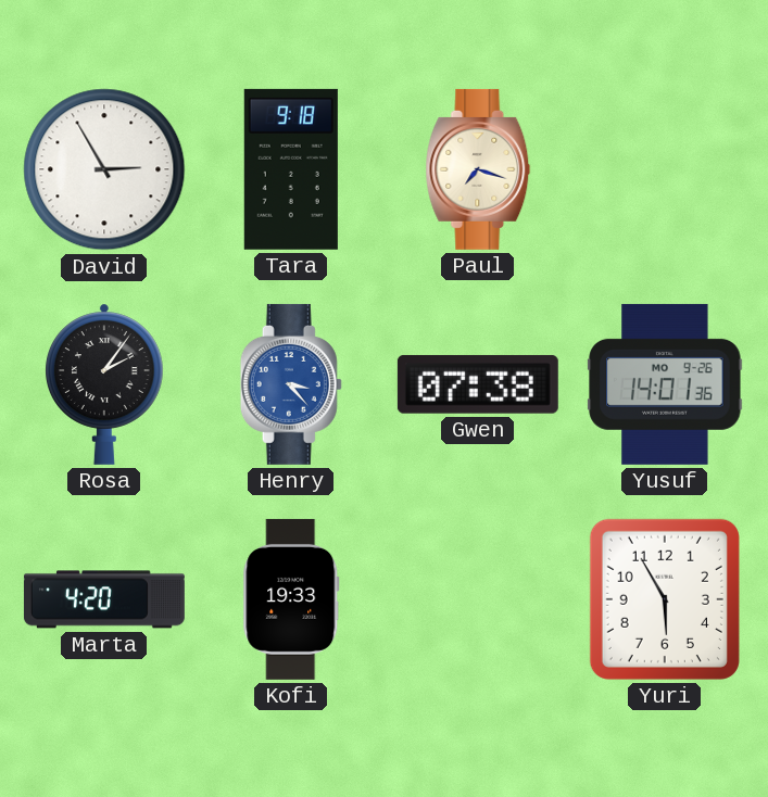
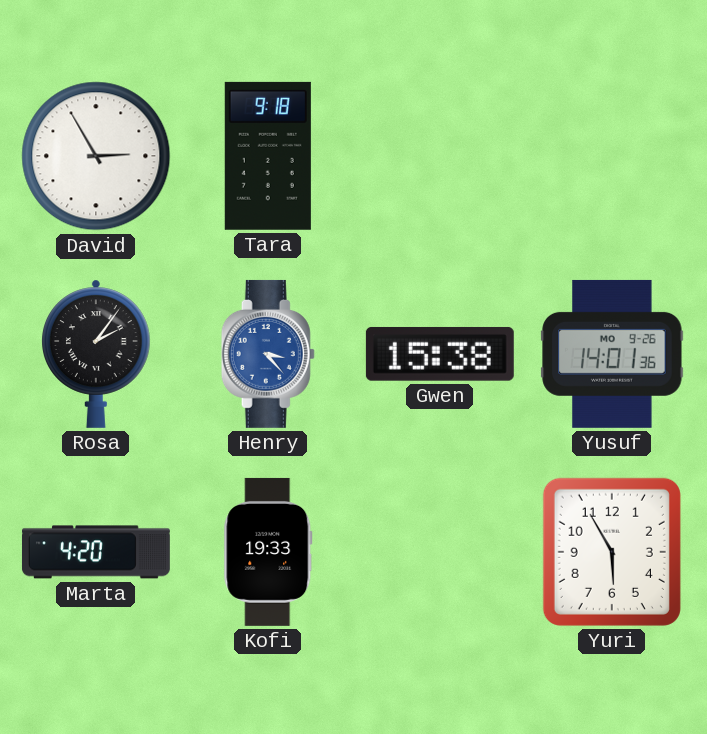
Paul: 7:18 -> none (478, 169)
Gwen: 07:38 -> 15:38 (440, 354)
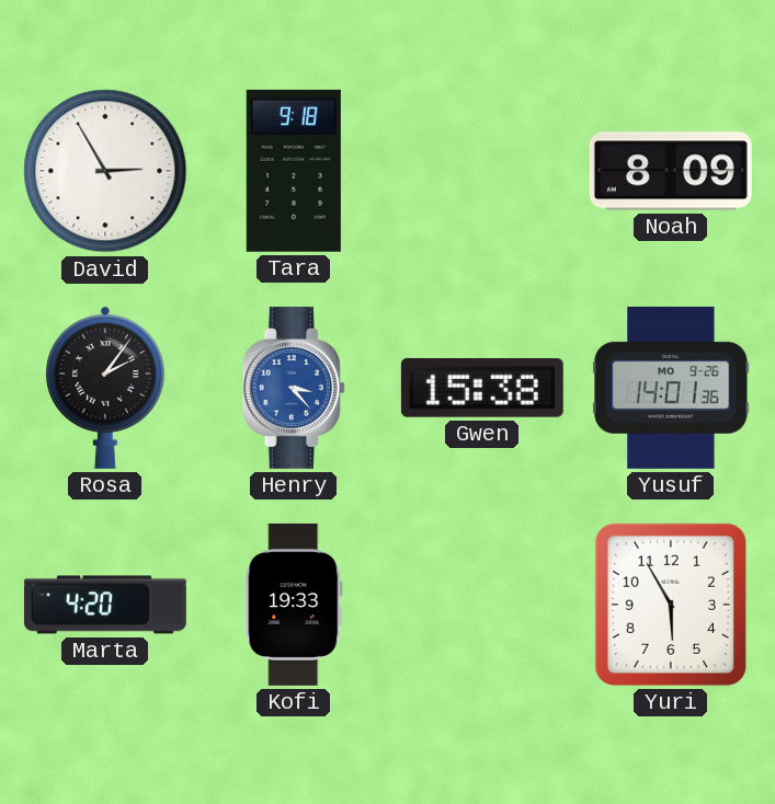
Noah: none -> 8:09 (671, 171)
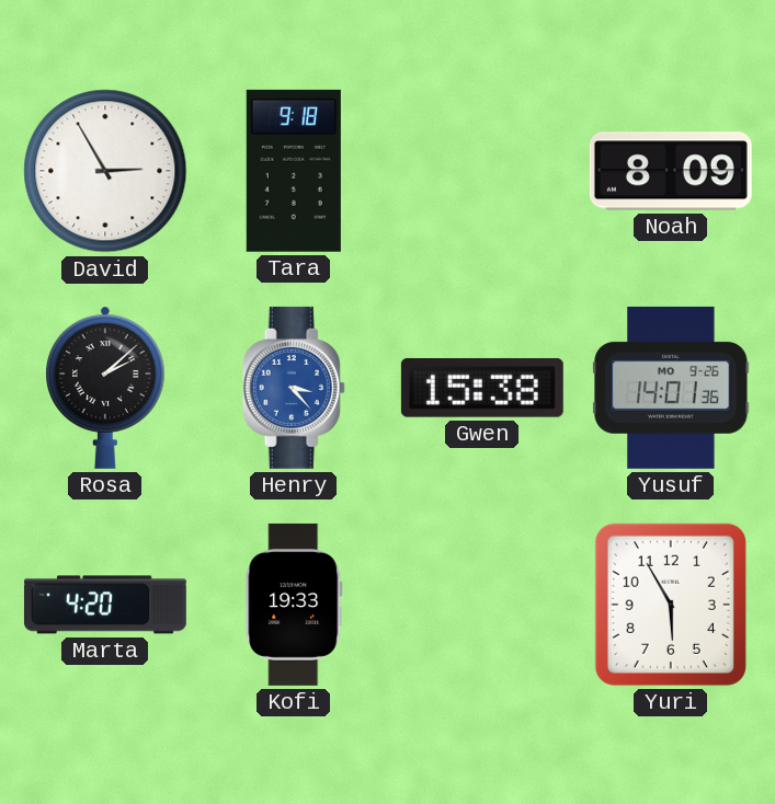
Rosa: 2:06 -> 2:08 (106, 388)
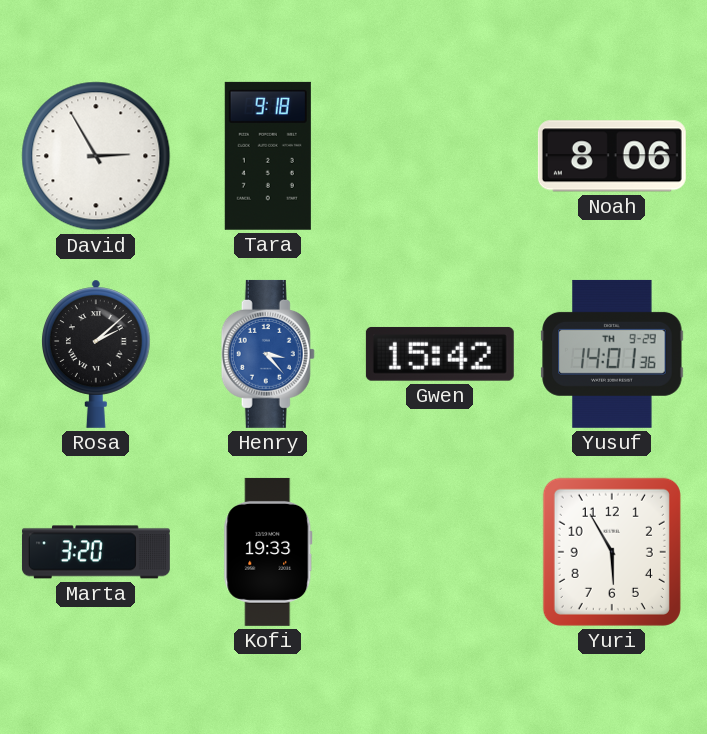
Noah: 8:09 -> 8:06 (612, 156)
Gwen: 15:38 -> 15:42 (440, 354)
Yusuf date: MO 9-26 -> TH 9-29 (612, 354)
Marta: 4:20 -> 3:20 (96, 552)
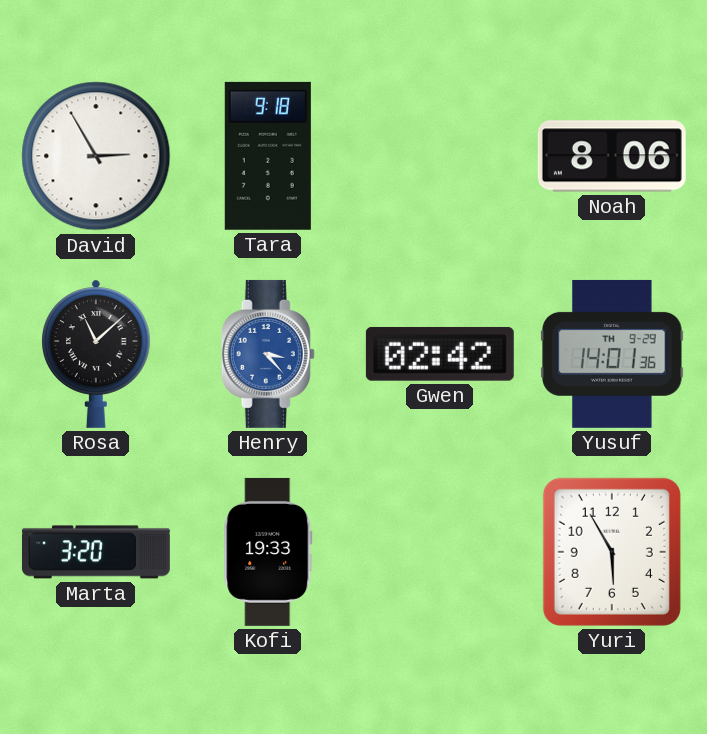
Rosa: 2:08 -> 11:08 (97, 354)
Gwen: 15:42 -> 02:42 (440, 354)
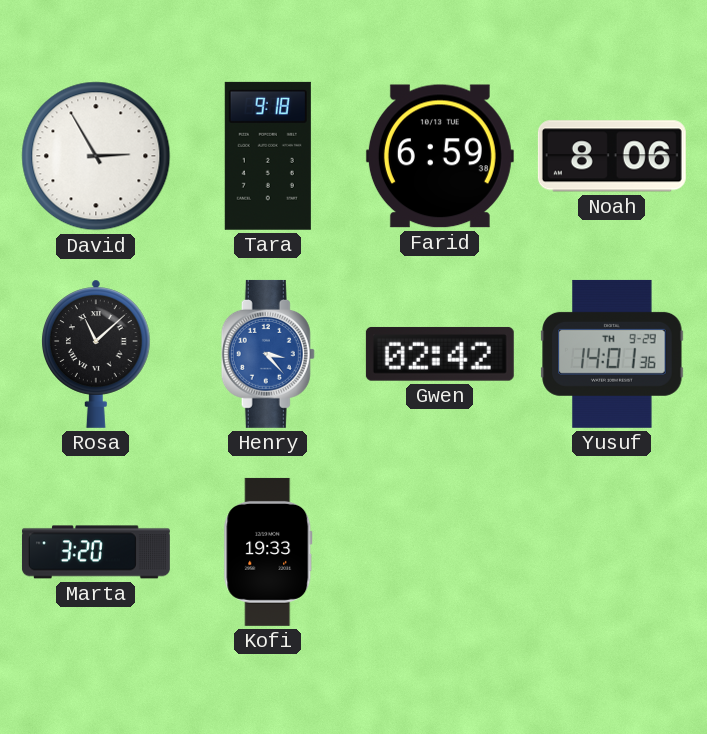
Farid: none -> 6:59 (440, 156)
Yuri: 5:55 -> none (612, 552)
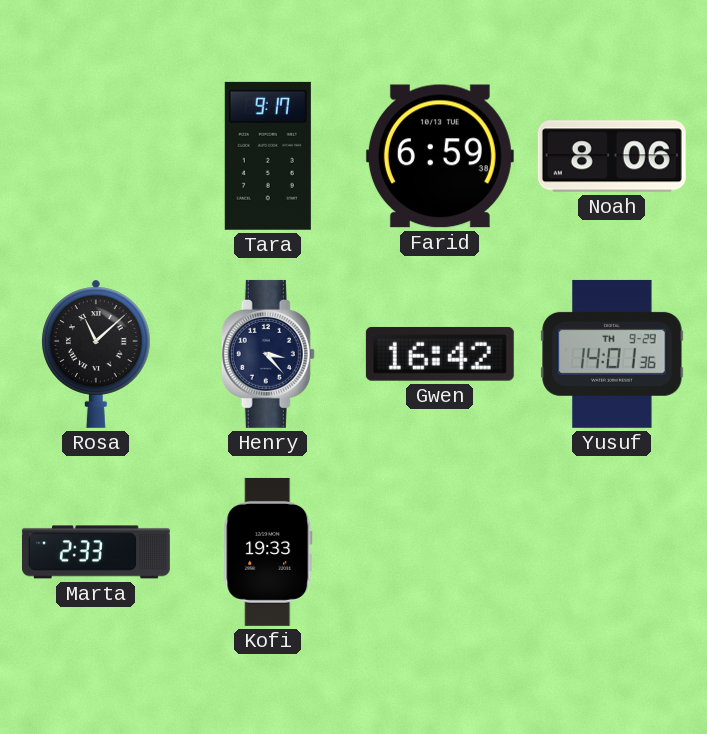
David: 2:55 -> none (96, 156)
Tara: 9:18 -> 9:17 (268, 156)
Henry dial: blue -> navy (268, 354)
Gwen: 02:42 -> 16:42 (440, 354)
Marta: 3:20 -> 2:33 (96, 552)
